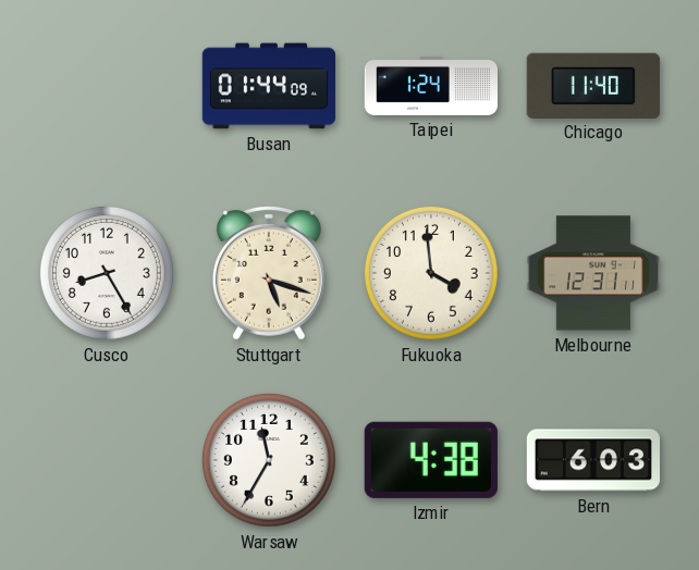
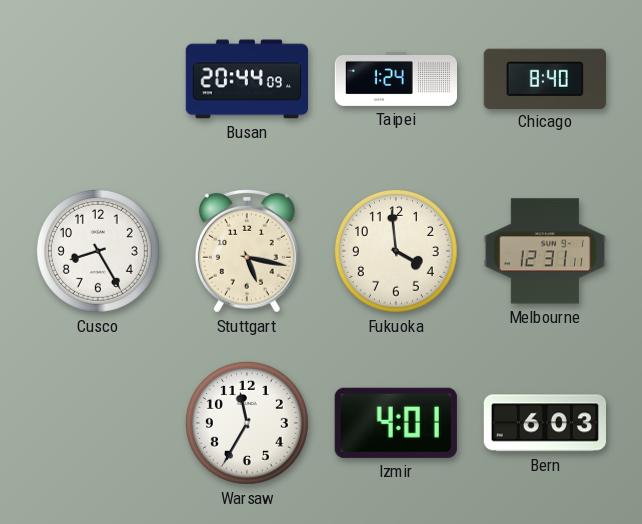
Busan: 01:44 -> 20:44 (246, 79)
Chicago: 11:40 -> 8:40 (545, 78)
Stuttgart: 5:18 -> 5:17 (247, 251)
Izmir: 4:38 -> 4:01 (396, 423)
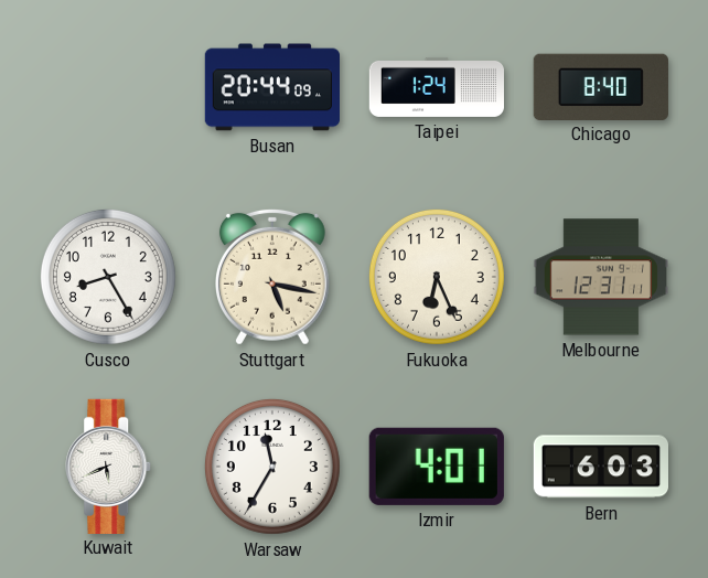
Fukuoka: 3:59 -> 6:26 (437, 277)
Kuwait: none -> 5:41 (109, 465)
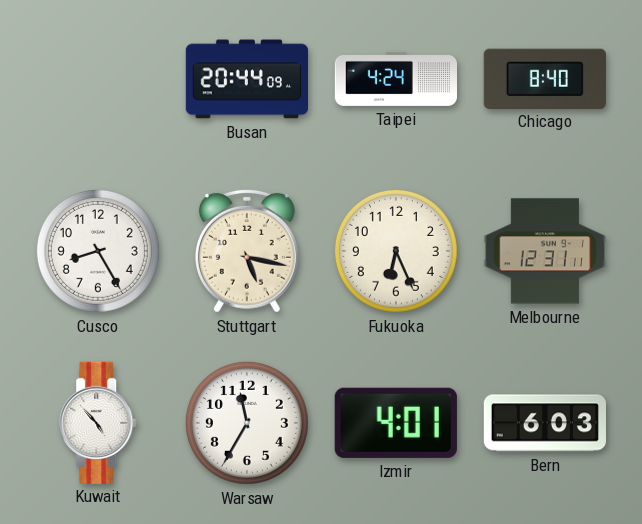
Taipei: 1:24 -> 4:24 (395, 79)
Kuwait: 5:41 -> 4:53 (99, 422)
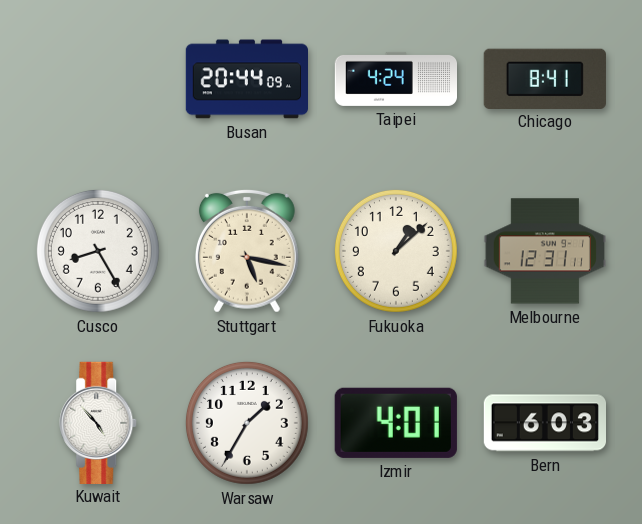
Chicago: 8:40 -> 8:41 (545, 78)
Fukuoka: 6:26 -> 1:08 (396, 251)
Warsaw: 11:35 -> 1:35 (247, 423)
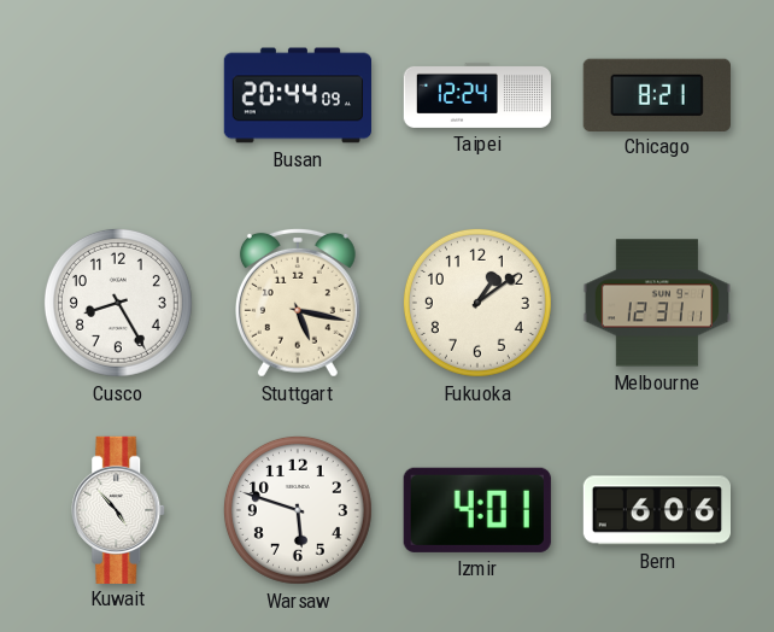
Taipei: 4:24 -> 12:24 (476, 95)
Chicago: 8:41 -> 8:21 (657, 94)
Fukuoka: 1:08 -> 1:09 (477, 303)
Warsaw: 1:35 -> 5:48 (298, 510)
Bern: 6:03 -> 6:06 (656, 510)
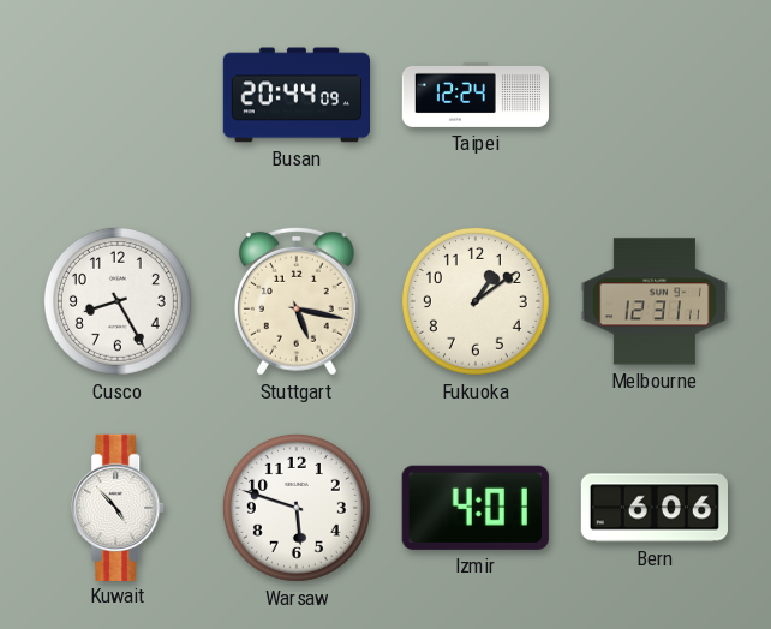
Chicago: 8:21 -> none (657, 94)
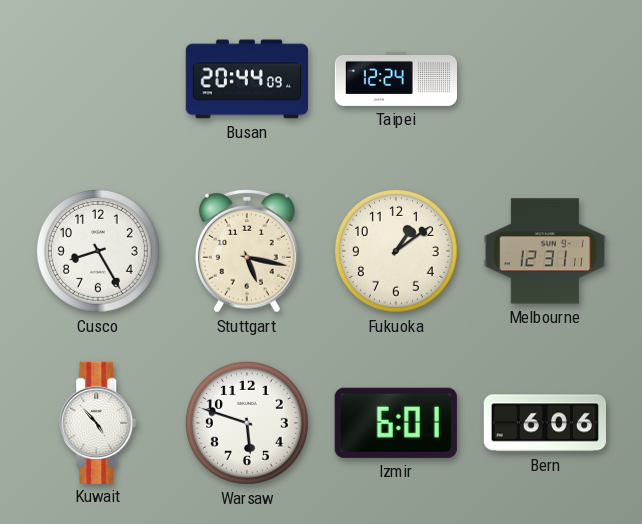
Izmir: 4:01 -> 6:01 (396, 423)
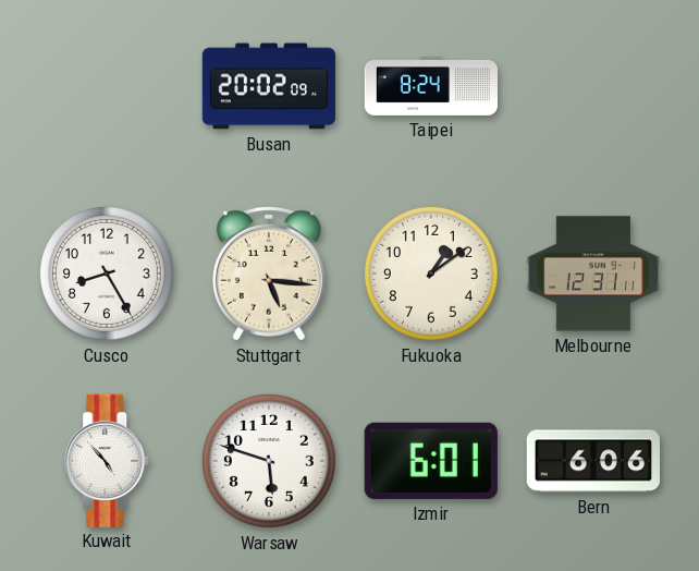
Busan: 20:44 -> 20:02 (268, 86)
Taipei: 12:24 -> 8:24 (430, 86)
Stuttgart: 5:17 -> 5:16 (269, 274)
